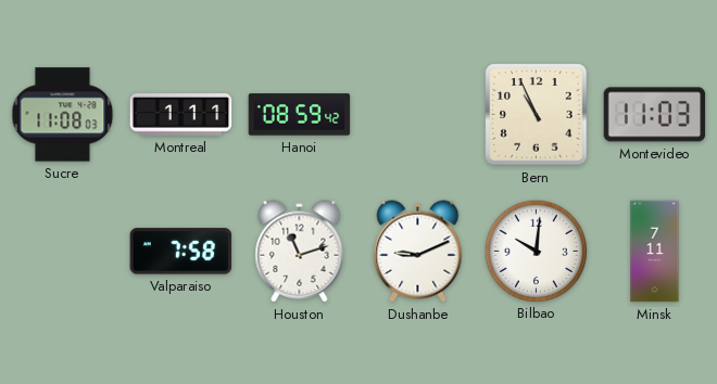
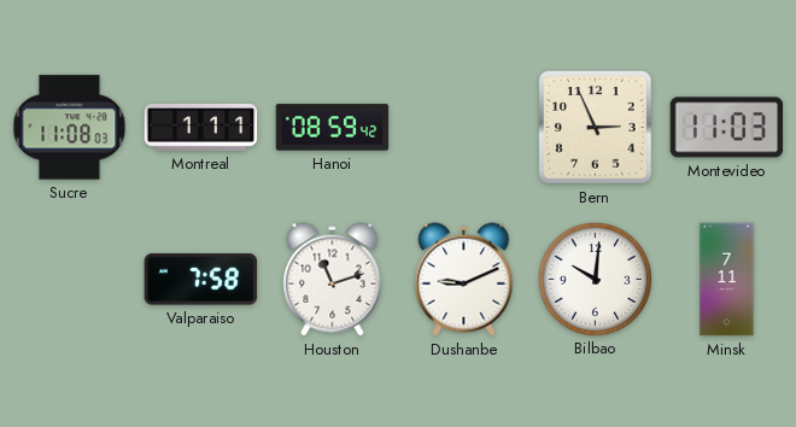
Bern: 10:56 -> 2:56 (596, 128)
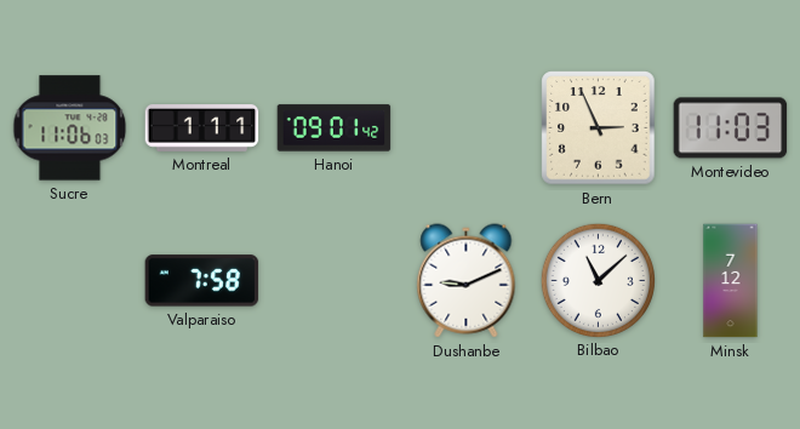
Sucre: 11:08 -> 11:06 (70, 128)
Hanoi: 08:59 -> 09:01 (335, 128)
Houston: 11:12 -> none (333, 280)
Bilbao: 10:01 -> 11:08 (598, 280)
Minsk: 7:11 -> 7:12 (731, 281)
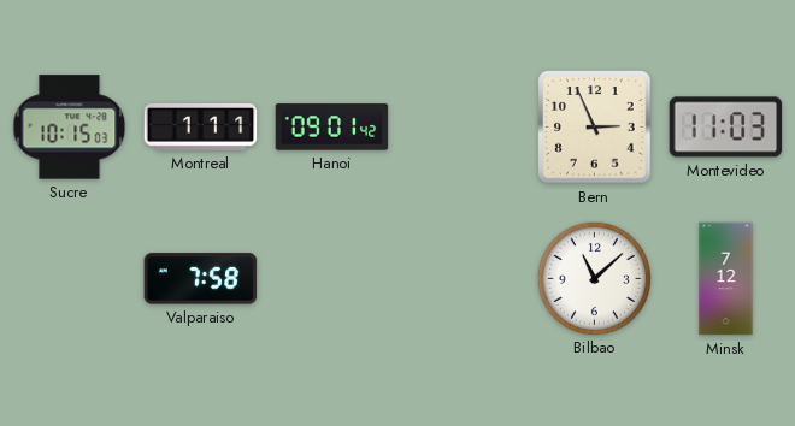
Sucre: 11:06 -> 10:15 (70, 128)
Dushanbe: 9:11 -> none (467, 281)
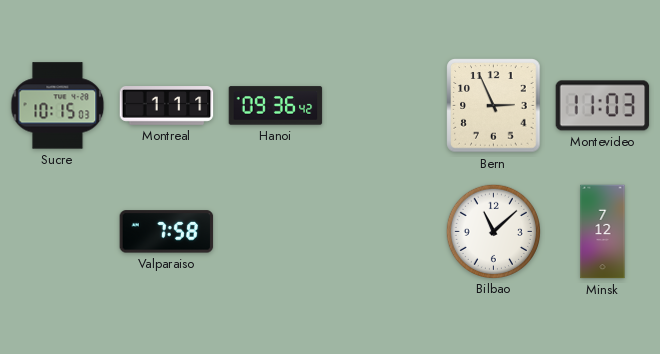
Hanoi: 09:01 -> 09:36 (276, 106)
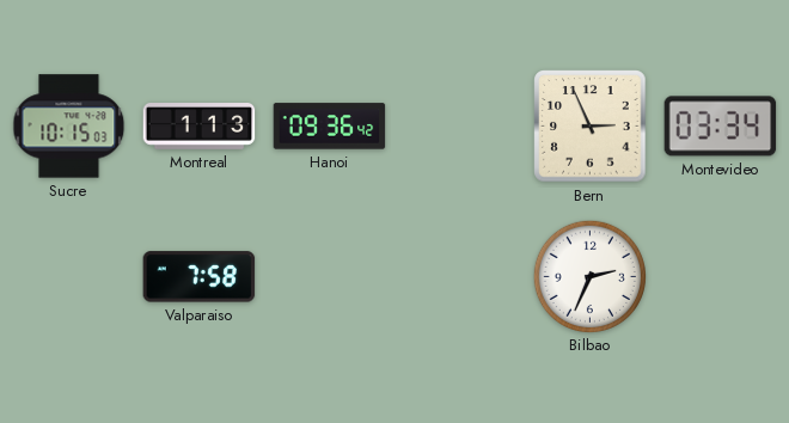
Montreal: 1:11 -> 1:13 (200, 127)
Montevideo: 11:03 -> 03:34 (721, 127)
Bilbao: 11:08 -> 2:34 (589, 276)
Minsk: 7:12 -> none (603, 232)
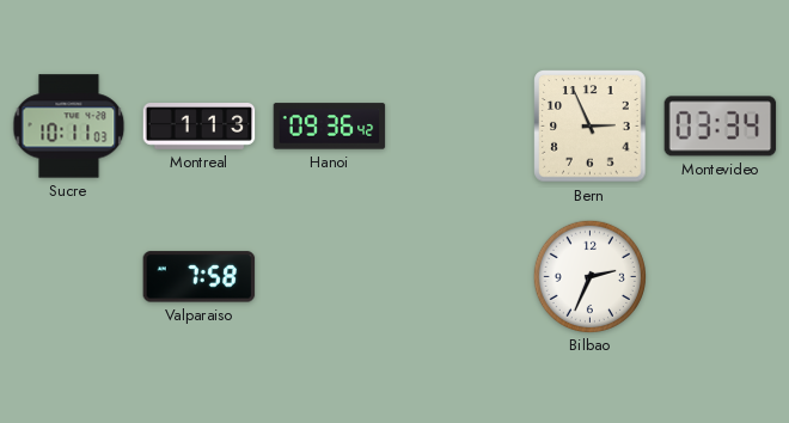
Sucre: 10:15 -> 10:11 (69, 127)
